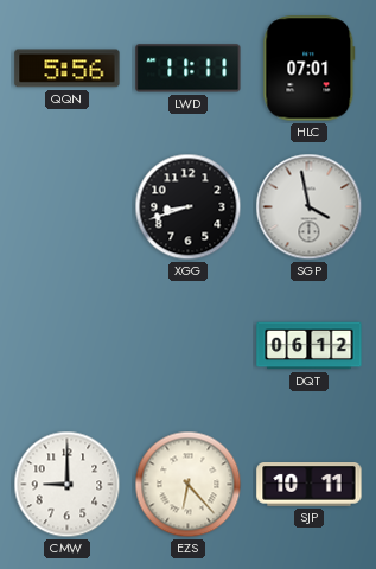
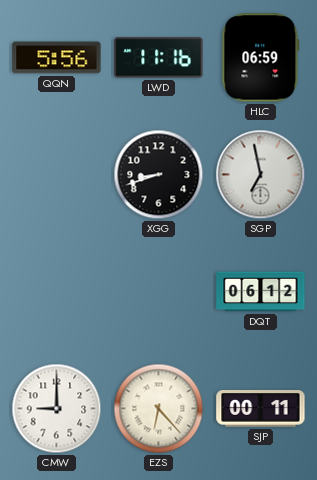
LWD: 11:11 -> 11:16 (159, 58)
HLC: 07:01 -> 06:59 (261, 58)
SGP: 3:58 -> 6:58 (261, 175)
SJP: 10:11 -> 00:11 (261, 409)
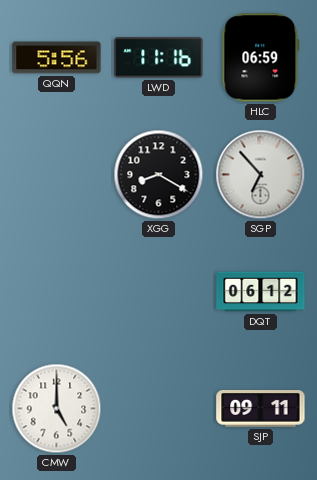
XGG: 8:42 -> 8:20 (159, 175)
SGP: 6:58 -> 6:53 (261, 175)
CMW: 9:00 -> 5:00 (57, 409)
EZS: 6:23 -> none (159, 409)
SJP: 00:11 -> 09:11 (261, 409)
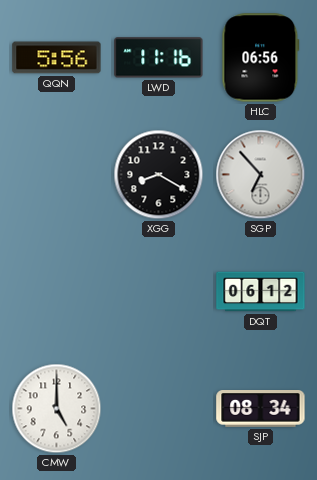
HLC: 06:59 -> 06:56 (261, 58)
SJP: 09:11 -> 08:34 (261, 409)
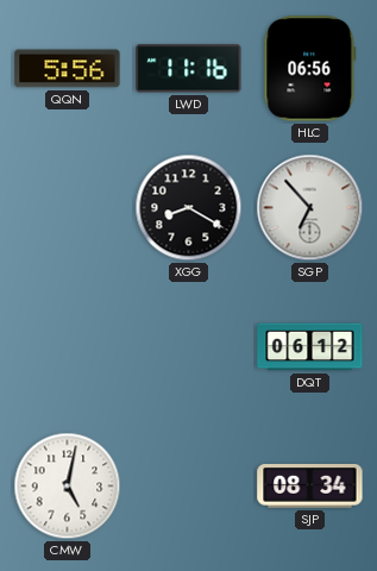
CMW: 5:00 -> 5:02 (68, 487)
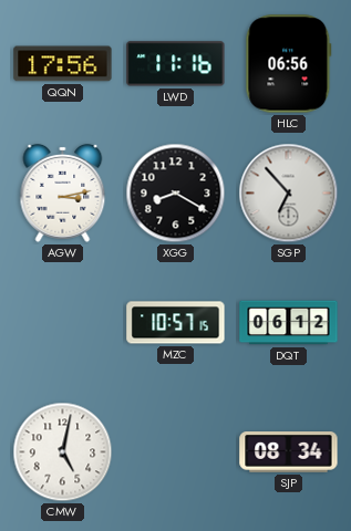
QQN: 5:56 -> 17:56 (63, 64)
AGW: none -> 3:13 (63, 192)
MZC: none -> 10:57 (176, 323)
